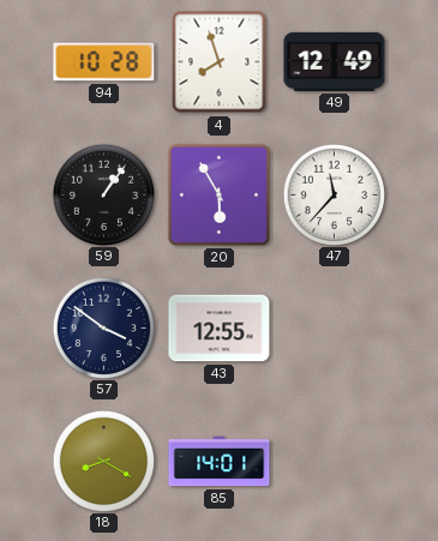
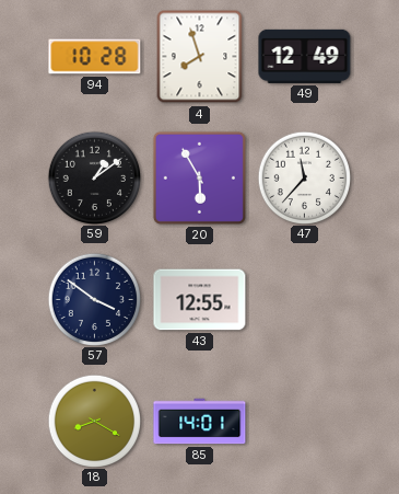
59: 1:06 -> 1:09 (94, 177)
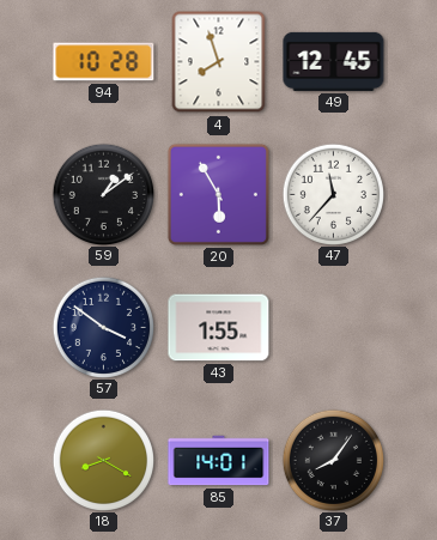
49: 12:49 -> 12:45 (334, 61)
43: 12:55 -> 1:55 (219, 328)
37: none -> 8:06 (333, 460)
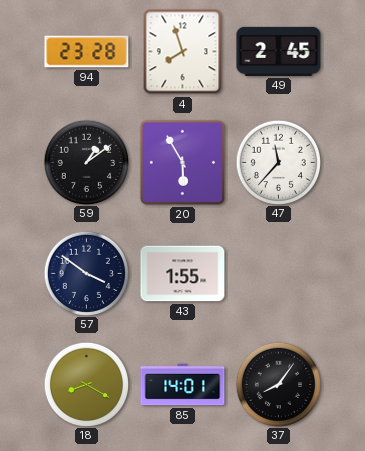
94: 10:28 -> 23:28 (87, 52)
49: 12:45 -> 2:45 (279, 51)
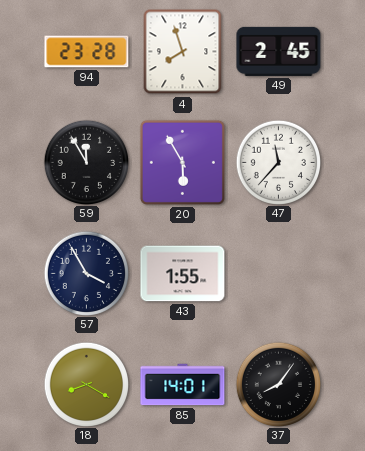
59: 1:09 -> 11:55 (86, 162)
57: 3:51 -> 3:55 (86, 273)
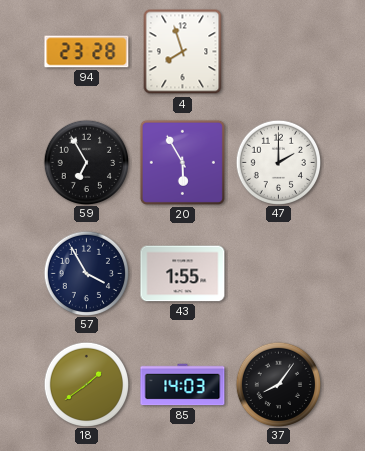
49: 2:45 -> none (279, 51)
59: 11:55 -> 6:55 (86, 162)
47: 11:37 -> 2:00 (278, 162)
18: 8:20 -> 1:39 (86, 384)
85: 14:01 -> 14:03 (183, 385)
